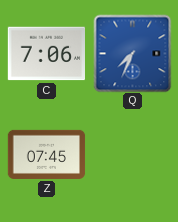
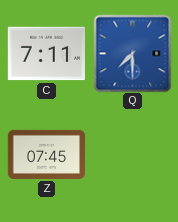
C: 7:06 -> 7:11 (46, 54)
Q: 7:34 -> 7:30 (132, 53)
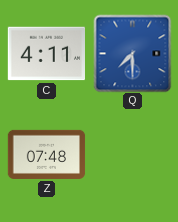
C: 7:11 -> 4:11 (46, 54)
Z: 07:45 -> 07:48 (46, 154)
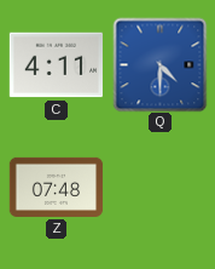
Q: 7:30 -> 4:30 (159, 64)
